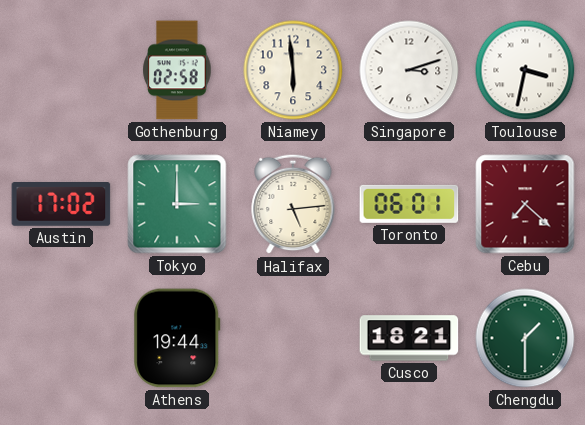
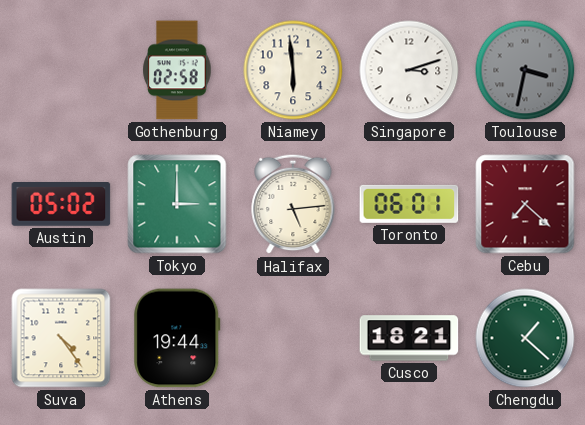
Toulouse dial: white -> grey (525, 70)
Austin: 17:02 -> 05:02 (61, 205)
Suva: none -> 4:24 (61, 338)
Chengdu: 1:30 -> 1:22 (525, 338)
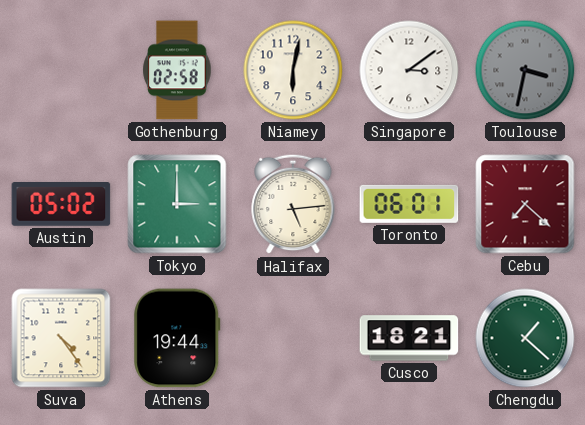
Niamey: 5:59 -> 6:02 (293, 70)
Singapore: 3:12 -> 3:09 (409, 70)
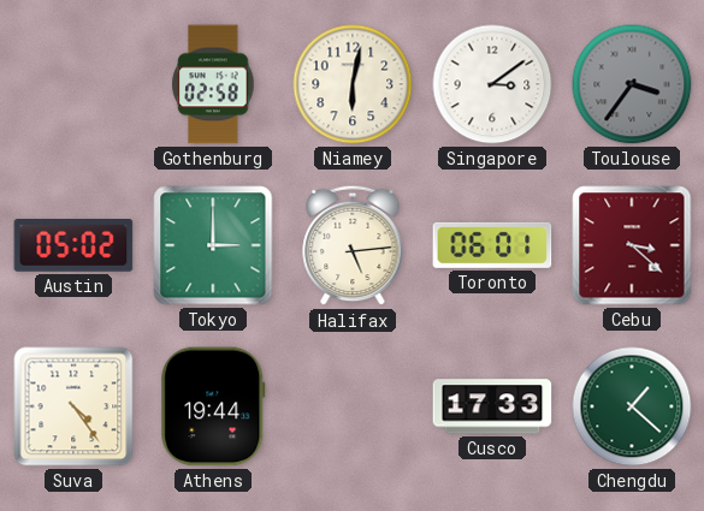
Toulouse: 3:32 -> 3:36 (632, 84)
Cebu: 7:22 -> 3:22 (632, 245)
Cusco: 18:21 -> 17:33 (492, 406)
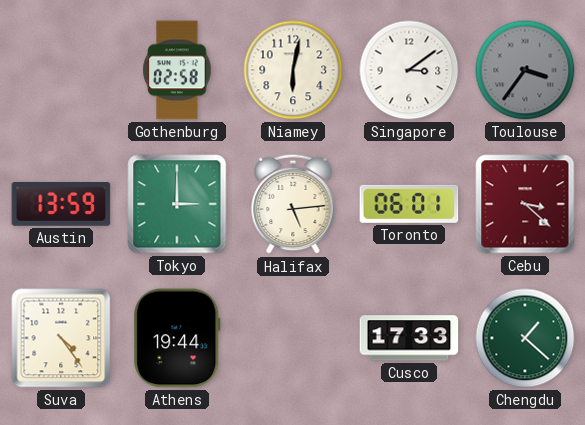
Austin: 05:02 -> 13:59 (61, 205)
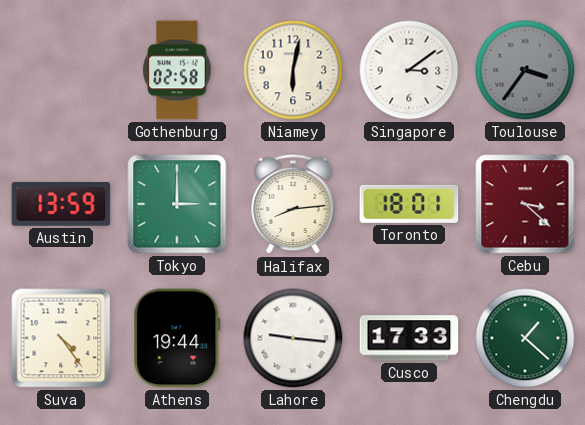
Halifax: 5:14 -> 8:14 (293, 204)
Toronto: 06:01 -> 18:01 (409, 204)
Lahore: none -> 9:16 (293, 338)
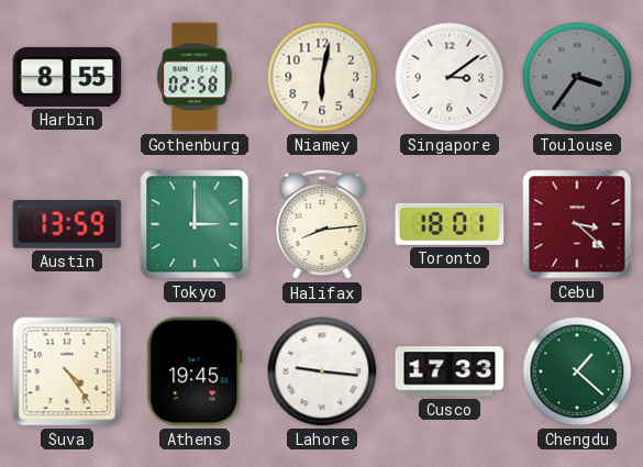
Harbin: none -> 8:55 (67, 77)
Athens: 19:44 -> 19:45 (195, 371)
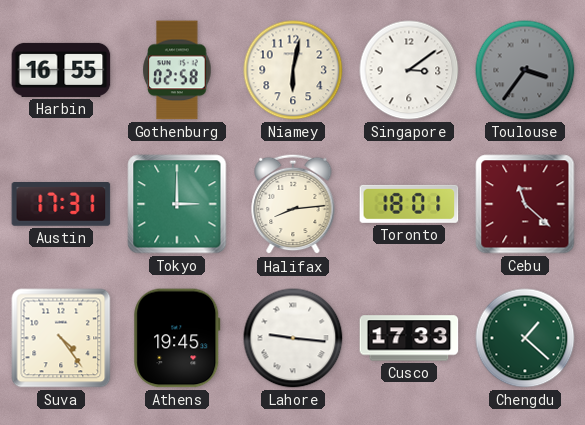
Harbin: 8:55 -> 16:55 (61, 70)
Austin: 13:59 -> 17:31 (61, 205)
Cebu: 3:22 -> 11:22 (525, 204)
